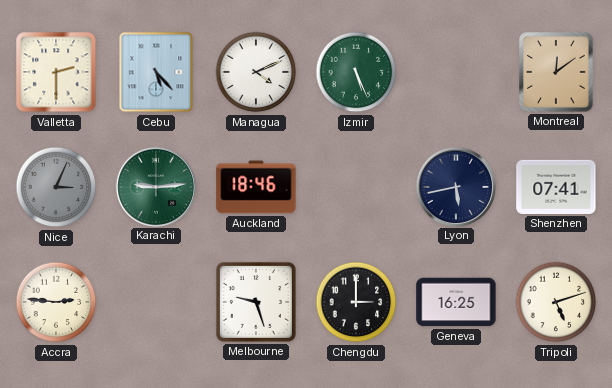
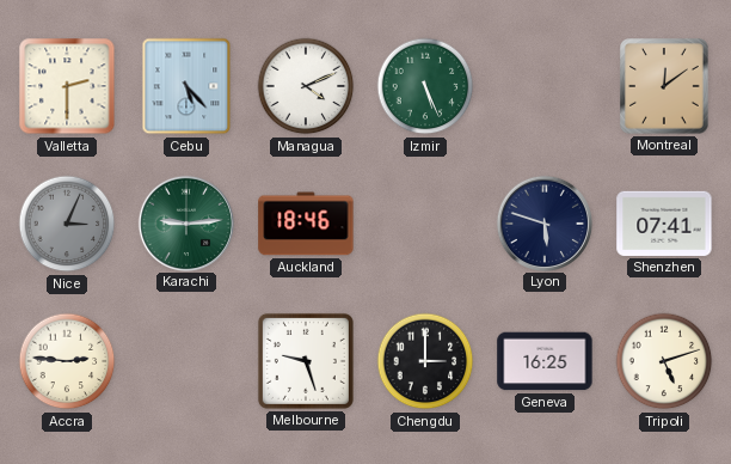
Lyon: 5:43 -> 5:48 (543, 222)
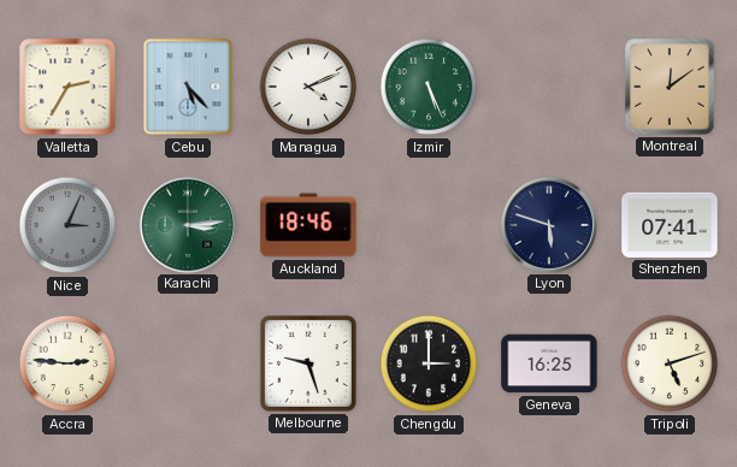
Valletta: 2:30 -> 2:35 (67, 87)
Karachi: 9:14 -> 3:14 (187, 224)
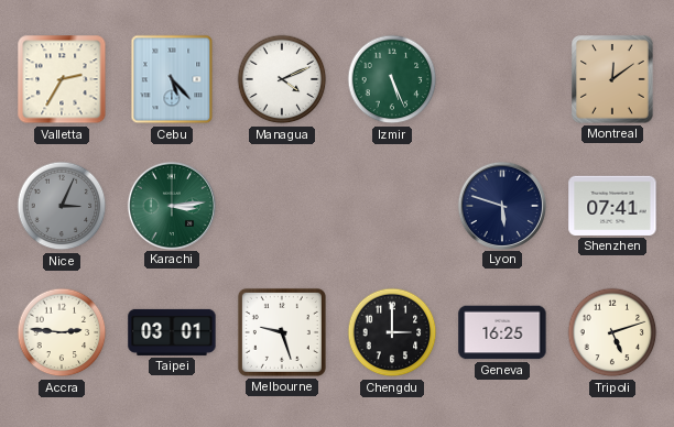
Auckland: 18:46 -> none (308, 225)
Taipei: none -> 03:01 (172, 332)
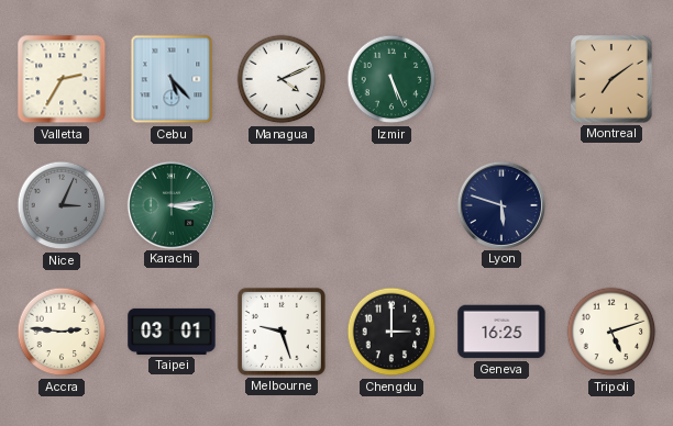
Montreal: 12:09 -> 7:09 (613, 79)
Shenzhen: 07:41 -> none (612, 206)
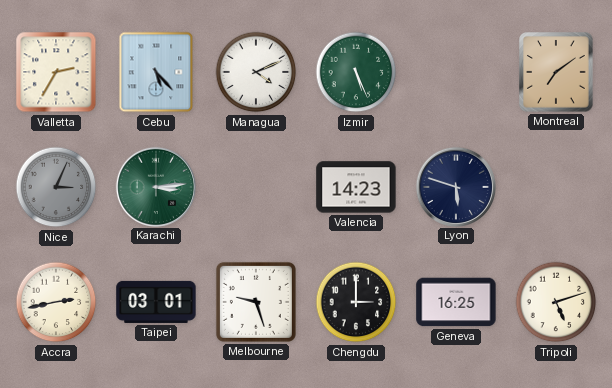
Valencia: none -> 14:23 (356, 187)
Accra: 2:46 -> 2:43 (56, 302)
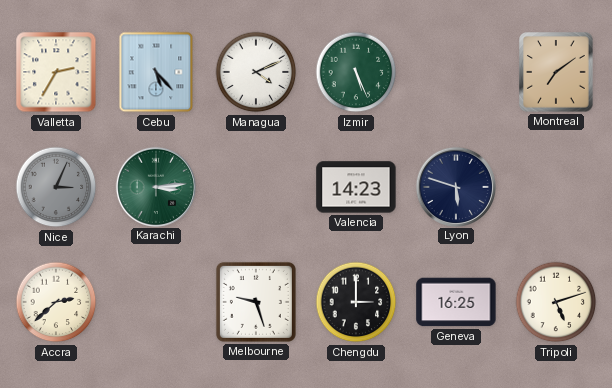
Accra: 2:43 -> 2:38 (56, 302)
Taipei: 03:01 -> none (156, 302)
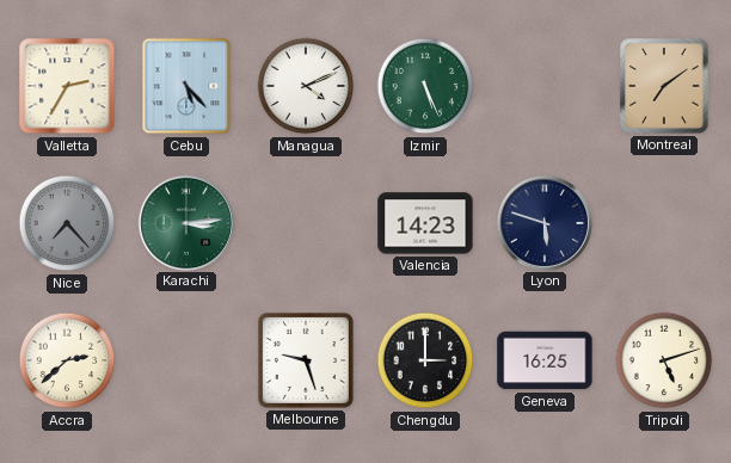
Nice: 3:04 -> 7:23 (67, 223)
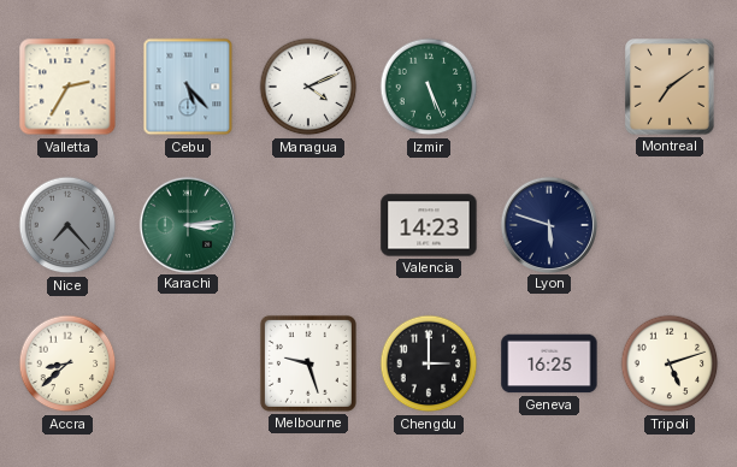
Accra: 2:38 -> 8:38 (67, 363)
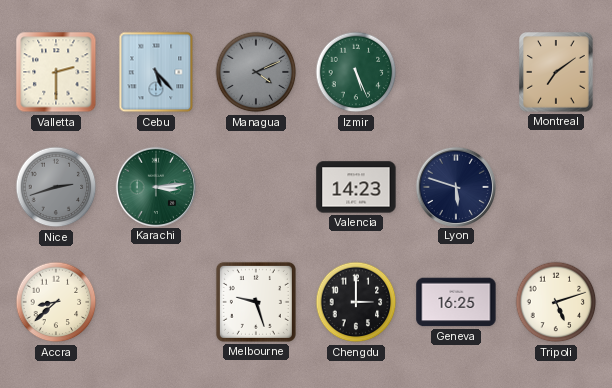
Valletta: 2:35 -> 2:30 (56, 72)
Managua dial: white -> grey (256, 72)
Nice: 7:23 -> 2:42 (56, 187)
